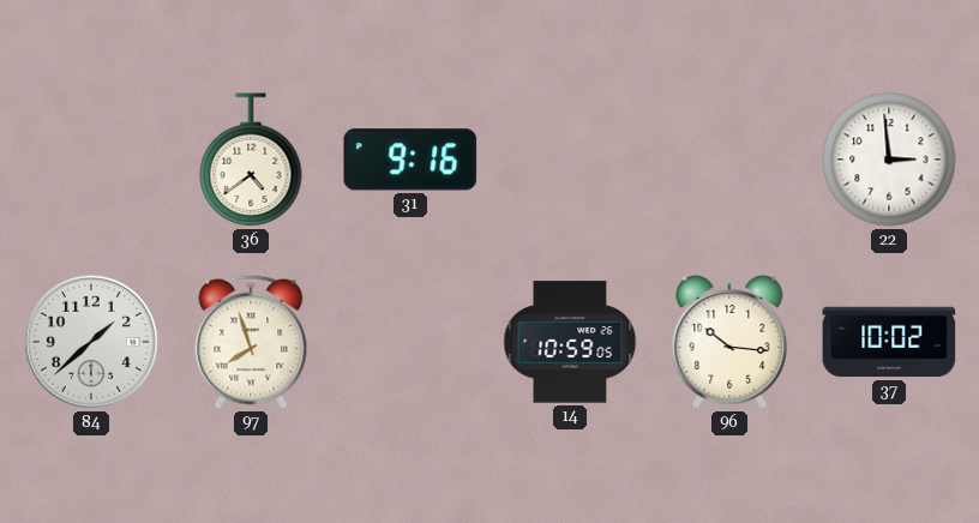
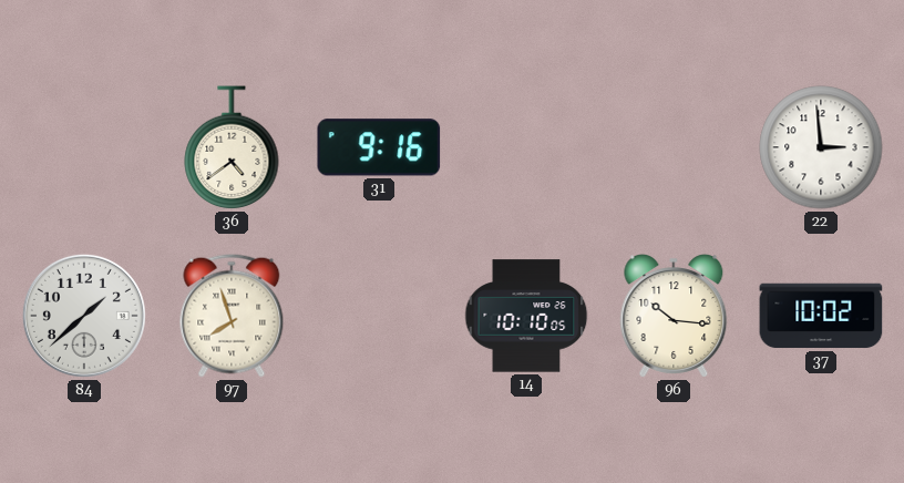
14: 10:59 -> 10:10 (526, 316)
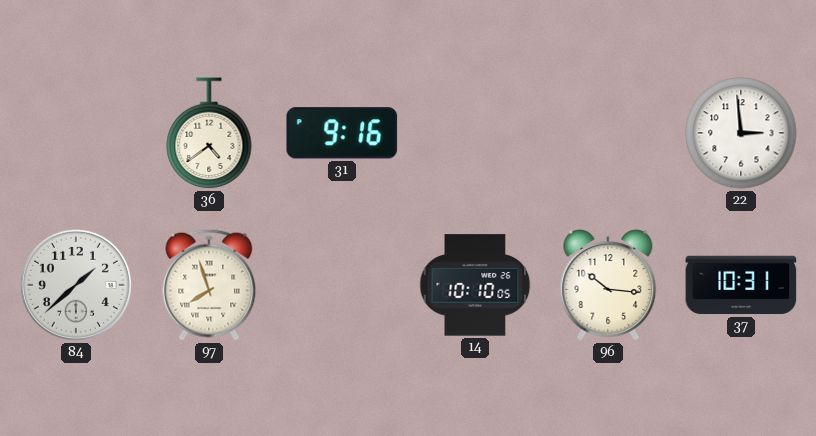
37: 10:02 -> 10:31 (741, 285)
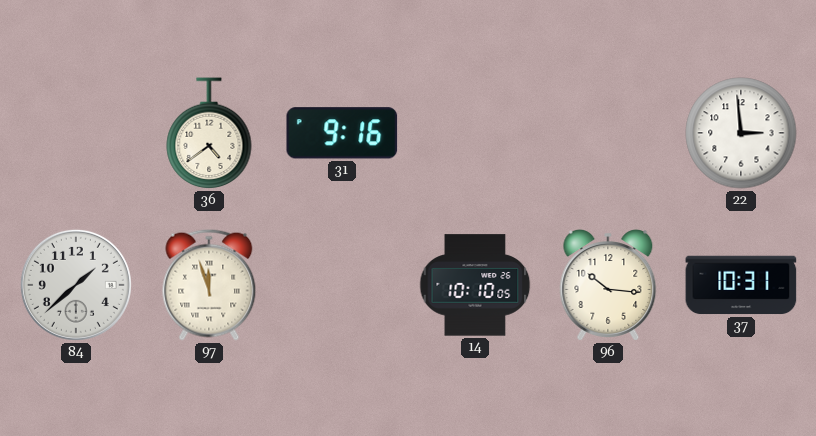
97: 7:57 -> 11:57 (209, 285)
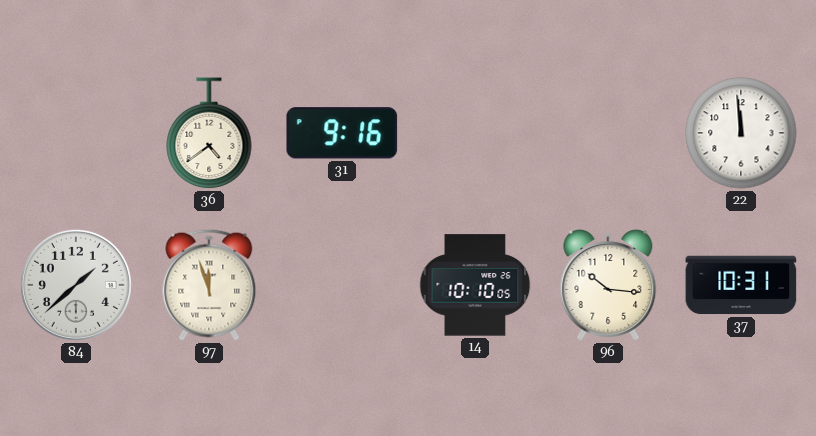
22: 2:59 -> 11:59 (741, 133)
